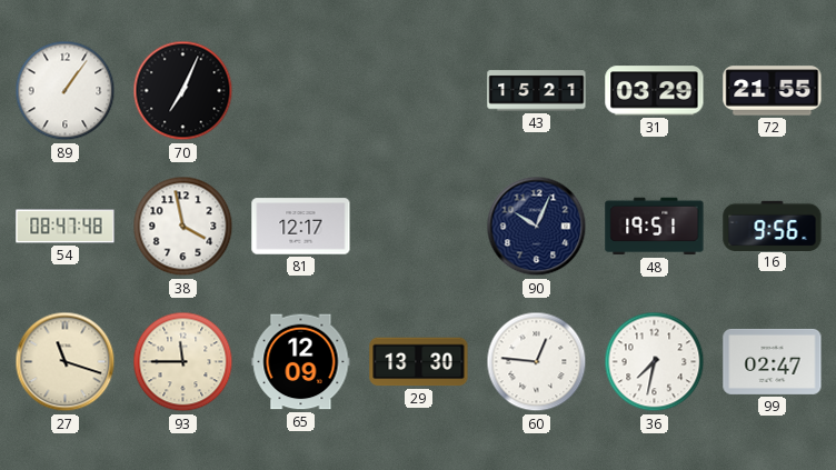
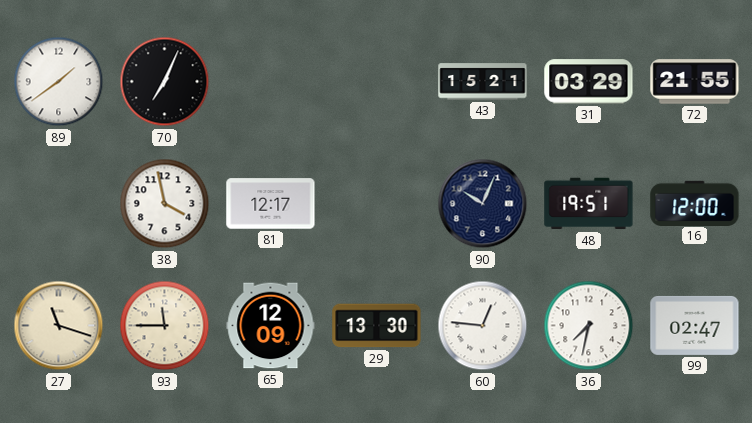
89: 1:06 -> 1:39 (59, 82)
54: 08:47 -> none (66, 227)
16: 9:56 -> 12:00 (695, 203)
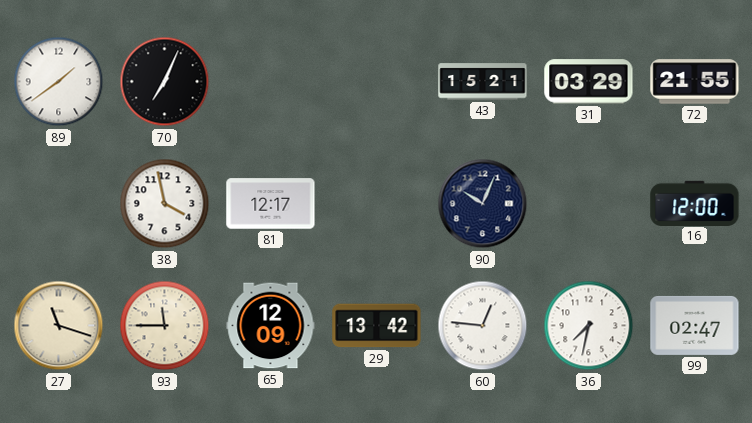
48: 19:51 -> none (589, 204)
29: 13:30 -> 13:42 (377, 326)
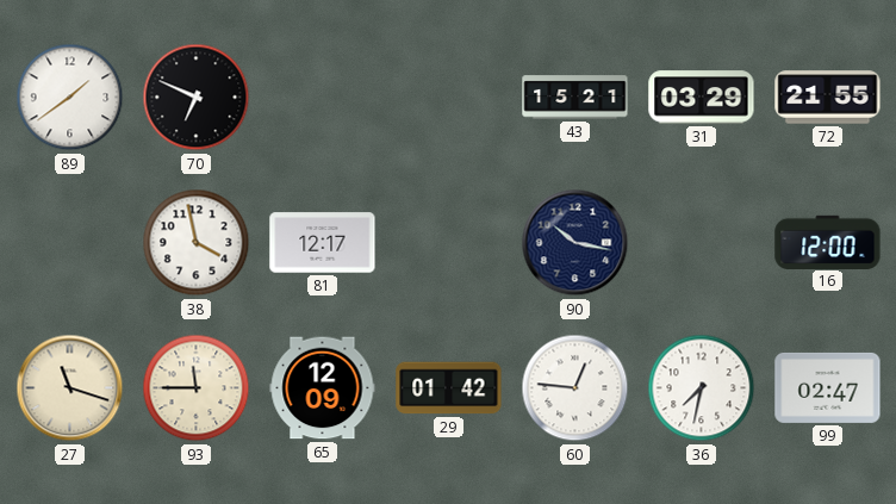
70: 7:04 -> 6:49 (197, 98)
90: 10:04 -> 10:17 (575, 243)
29: 13:42 -> 01:42 (449, 388)
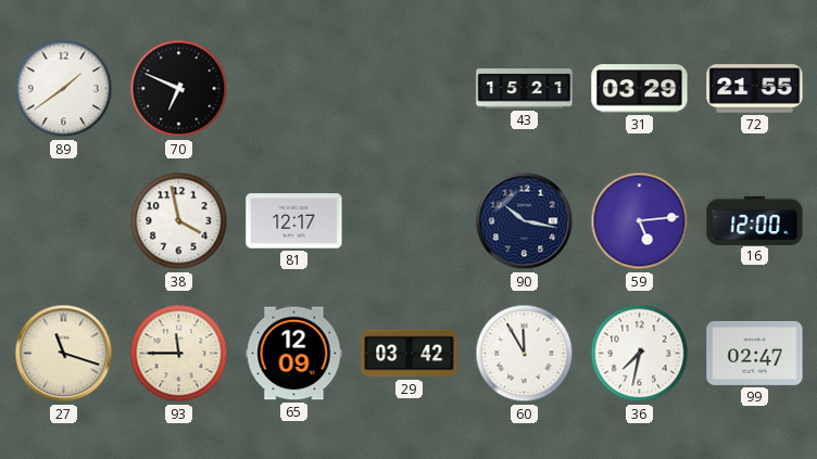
59: none -> 5:14 (640, 221)
29: 01:42 -> 03:42 (410, 354)
60: 12:46 -> 11:55 (525, 354)
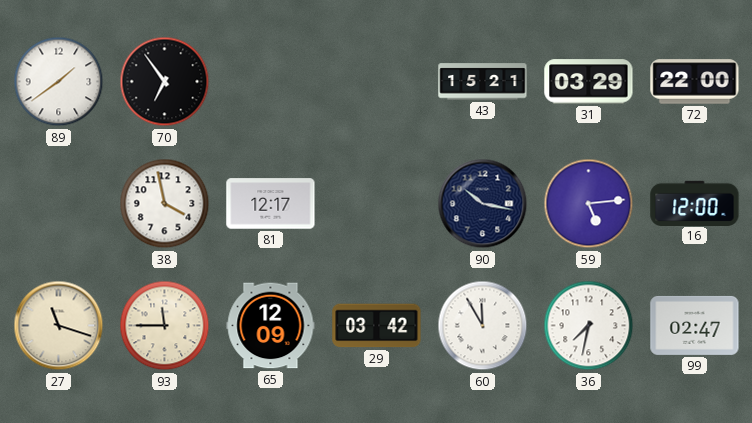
70: 6:49 -> 6:54 (165, 82)
72: 21:55 -> 22:00 (695, 82)
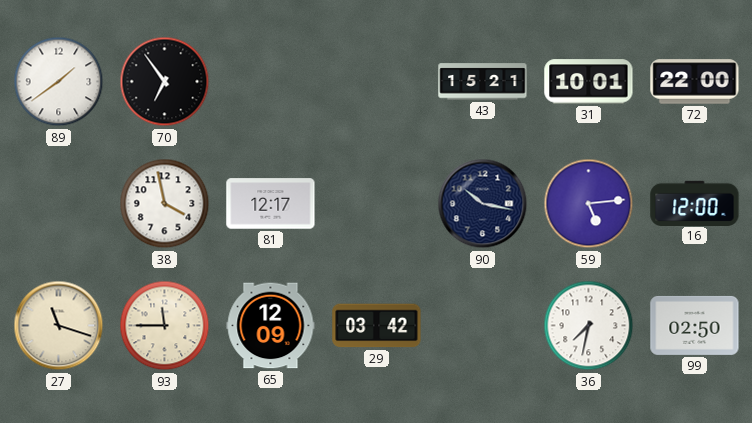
31: 03:29 -> 10:01 (589, 82)
60: 11:55 -> none (483, 326)
99: 02:47 -> 02:50 (695, 325)
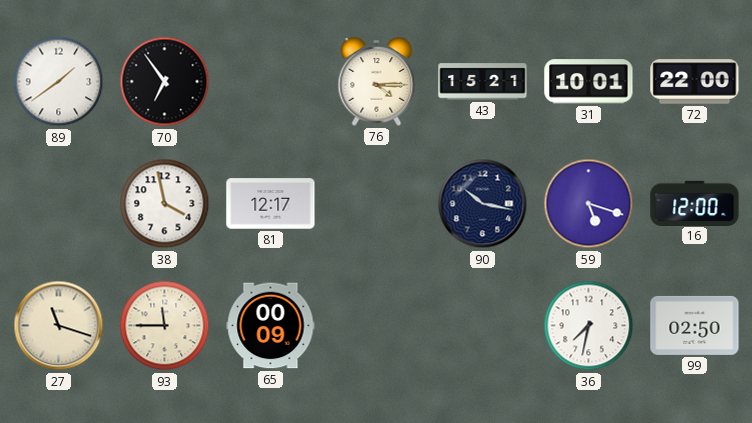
76: none -> 4:15 (377, 82)
59: 5:14 -> 5:18 (589, 204)
65: 12:09 -> 00:09 (271, 326)
29: 03:42 -> none (377, 326)
